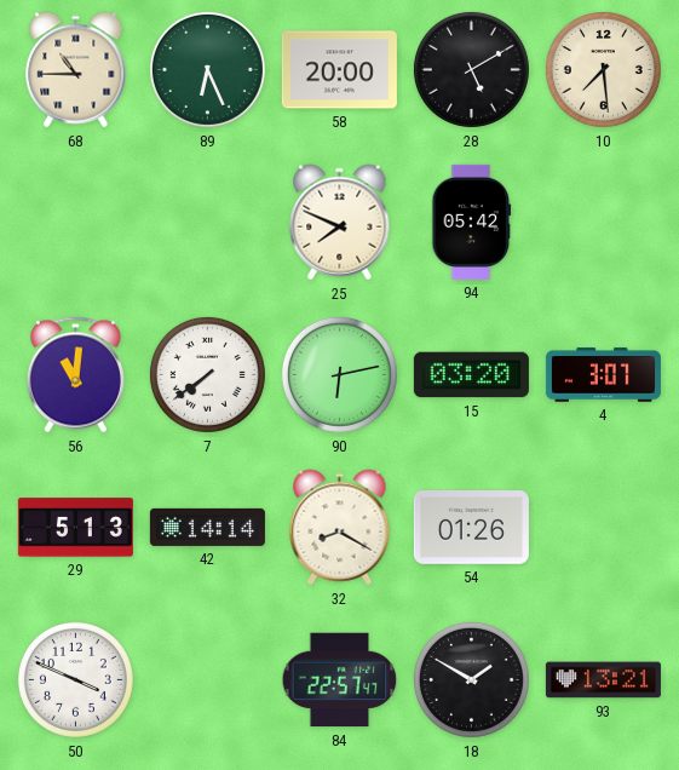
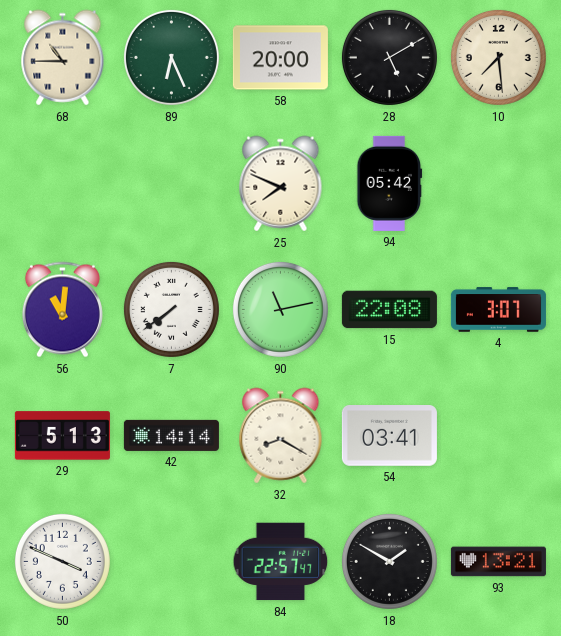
90: 6:13 -> 11:13 (280, 309)
15: 03:20 -> 22:08 (389, 310)
54: 01:26 -> 03:41 (389, 436)
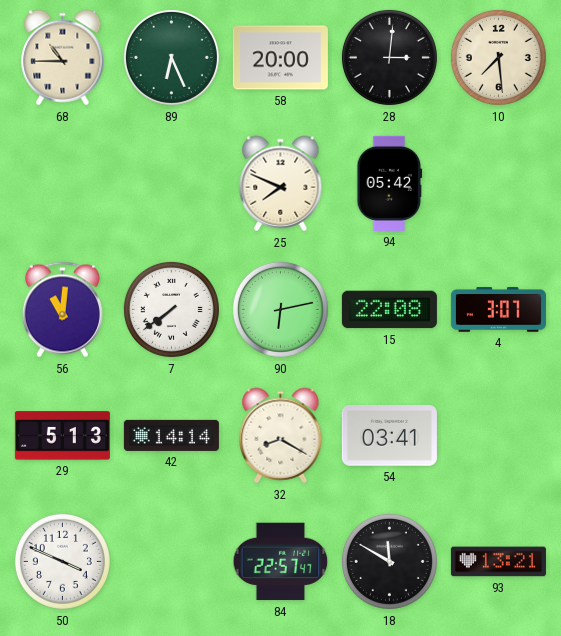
28: 5:10 -> 3:01 (389, 57)
90: 11:13 -> 6:13 (280, 309)
18: 1:50 -> 11:50 (389, 561)
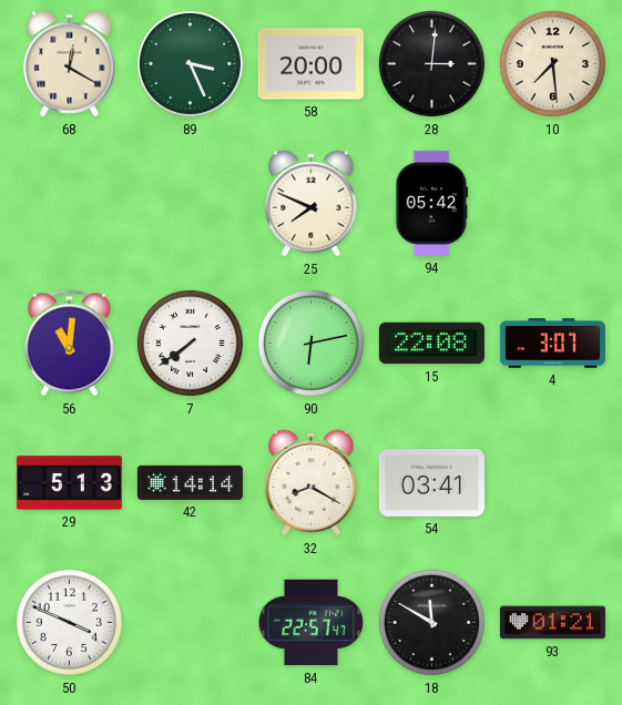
68: 10:45 -> 12:20 (70, 64)
89: 6:26 -> 3:26 (190, 63)
93: 13:21 -> 01:21 (552, 623)
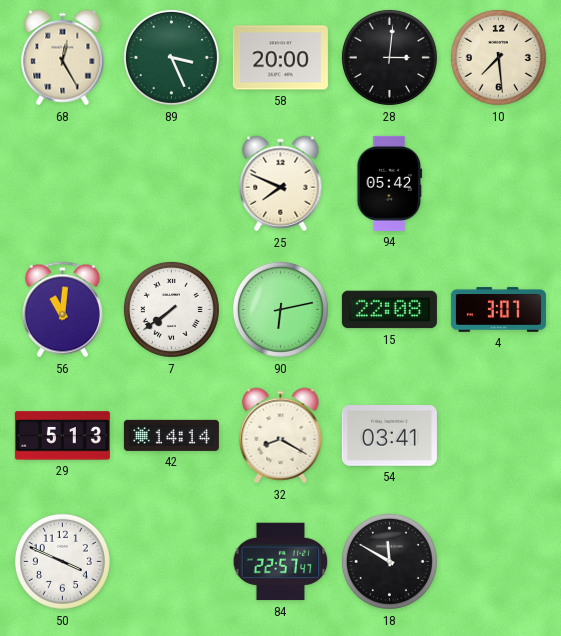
68: 12:20 -> 12:25 (63, 58)
93: 01:21 -> none (552, 623)
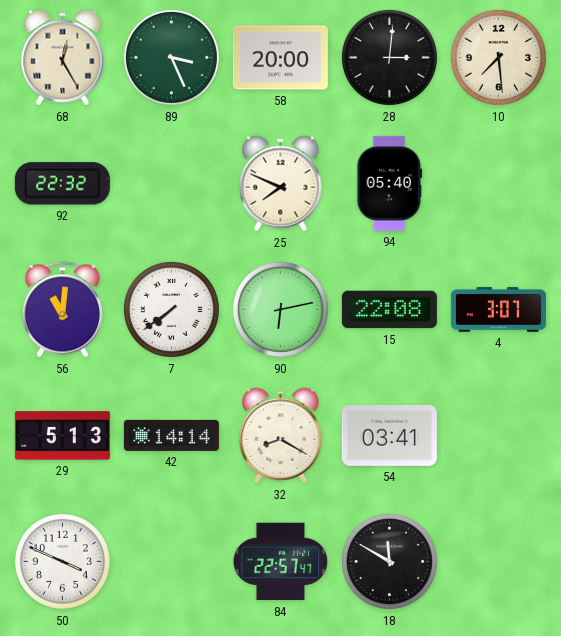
92: none -> 22:32 (62, 184)
94: 05:42 -> 05:40 (390, 183)
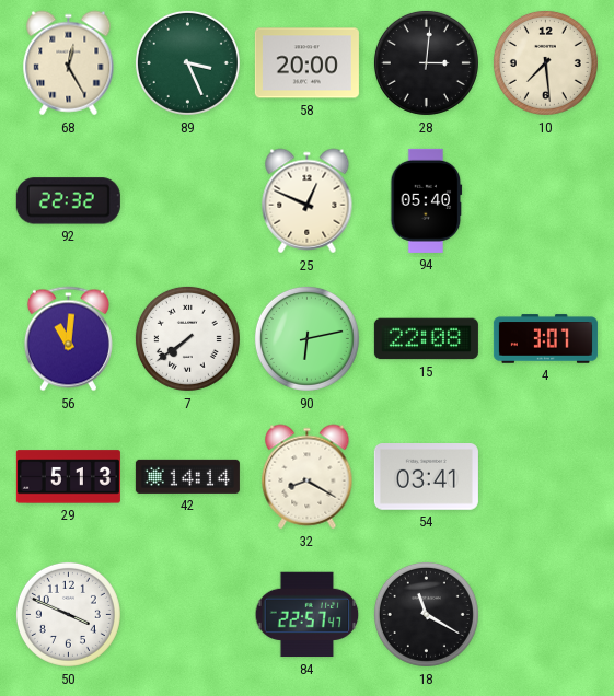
25: 7:49 -> 12:49 (308, 201)
18: 11:50 -> 11:20 (426, 614)
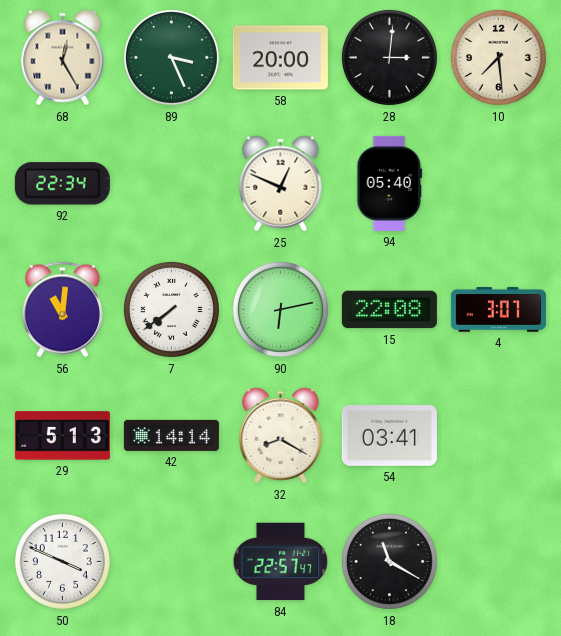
92: 22:32 -> 22:34 (62, 184)
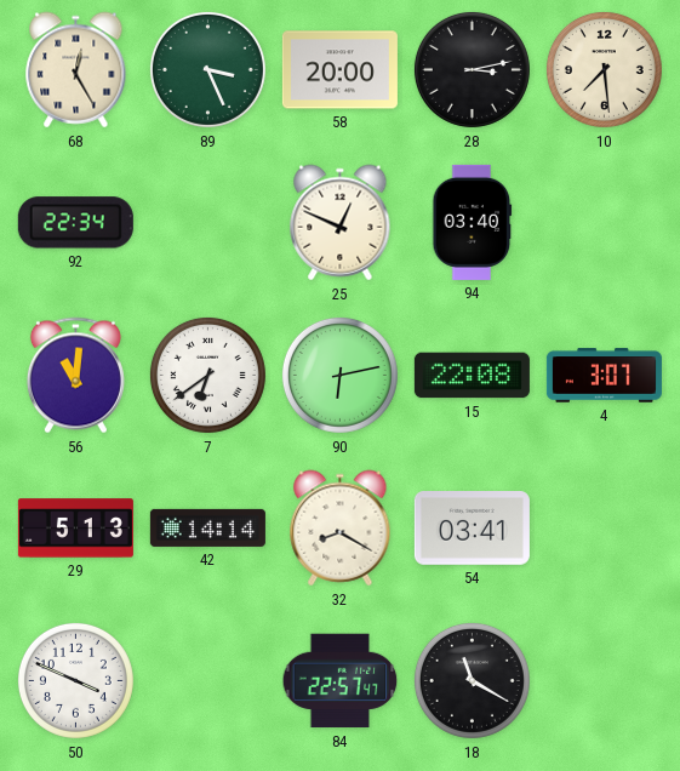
28: 3:01 -> 3:13 (472, 69)
94: 05:40 -> 03:40 (473, 222)
7: 7:39 -> 6:39 (207, 375)
